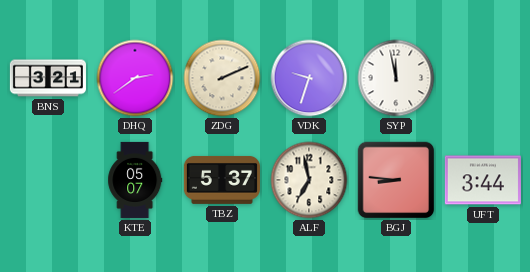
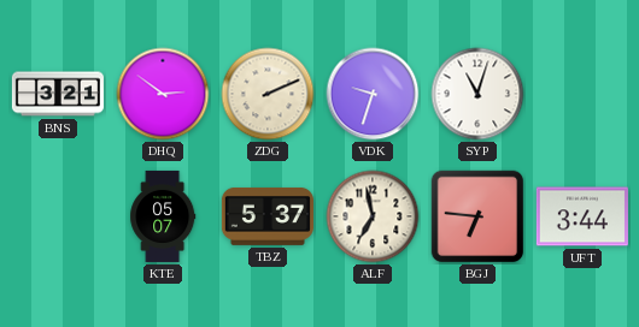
DHQ: 2:39 -> 2:51 (163, 94)
SYP: 11:58 -> 11:03 (477, 94)
BGJ: 8:46 -> 6:46 (477, 216)
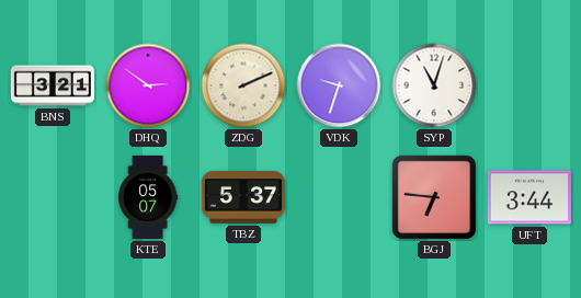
ALF: 6:58 -> none (373, 216)
